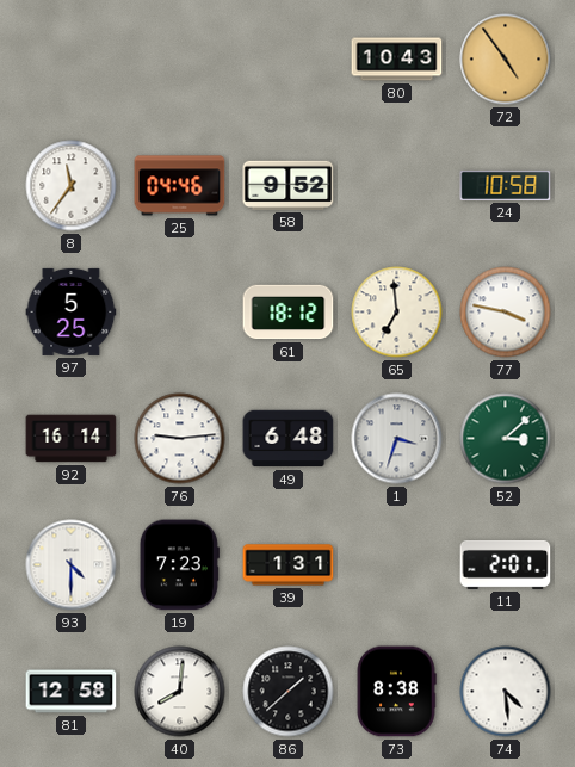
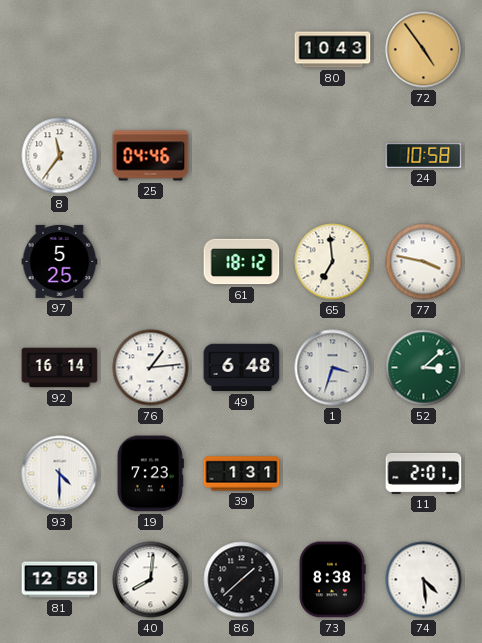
58: 9:52 -> none (289, 185)
76: 9:14 -> 1:14 (151, 368)
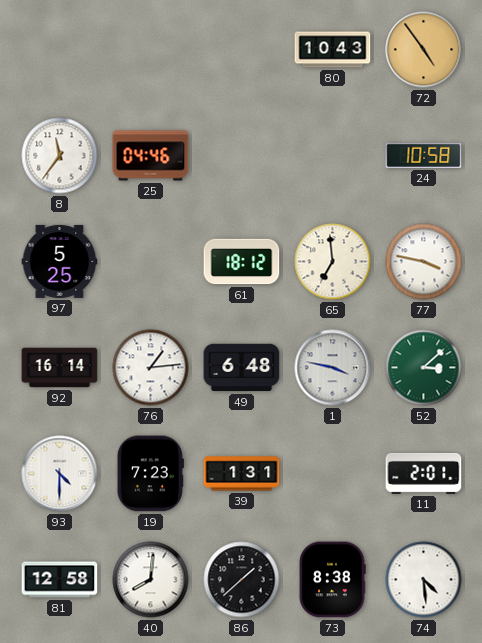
1: 3:33 -> 3:47 (333, 368)
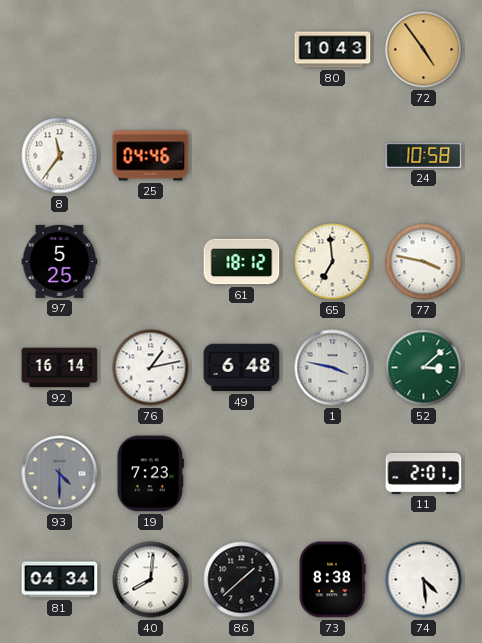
76: 1:14 -> 1:13 (151, 368)
93 dial: white -> grey (60, 474)
39: 1:31 -> none (242, 474)
81: 12:58 -> 04:34 (60, 580)
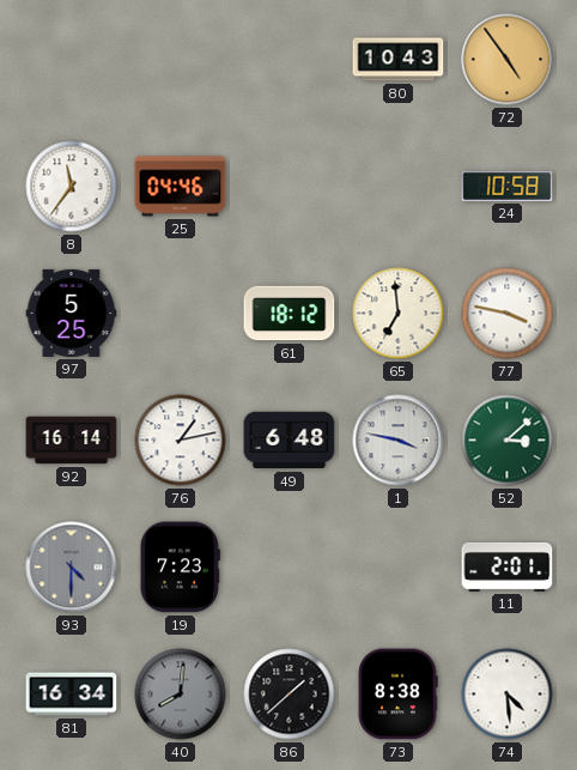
81: 04:34 -> 16:34 (72, 695)
40 dial: white -> grey (181, 695)
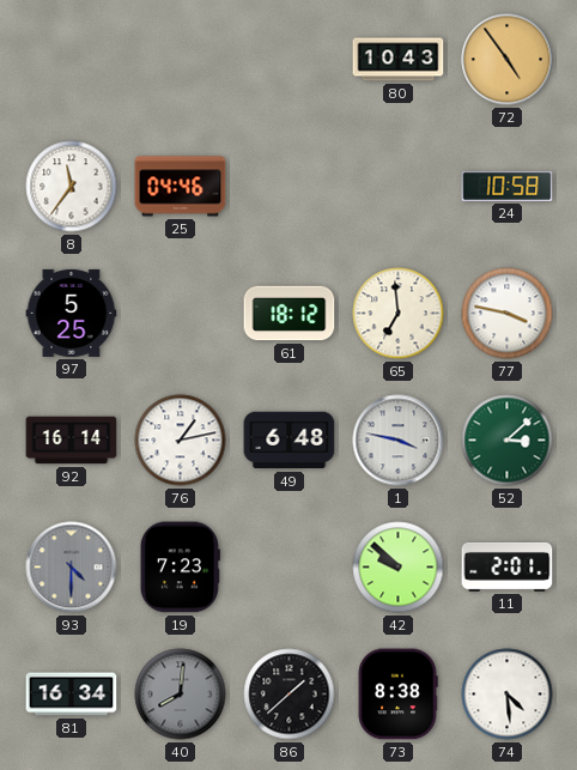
42: none -> 9:52 (399, 568)
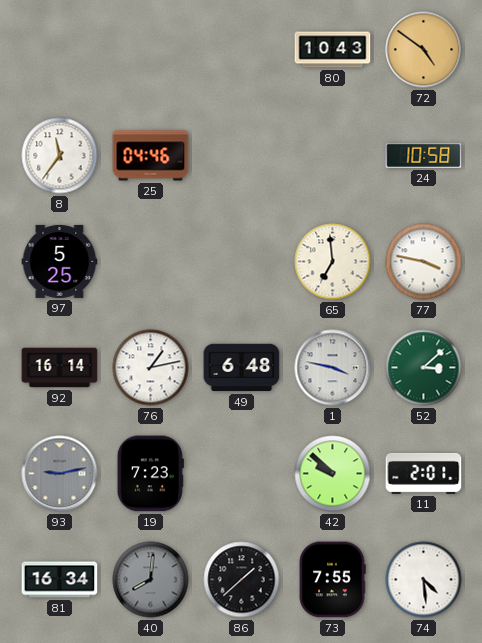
72: 4:54 -> 4:51 (424, 50)
61: 18:12 -> none (290, 314)
93: 4:30 -> 9:13 (60, 474)
73: 8:38 -> 7:55 (332, 580)
